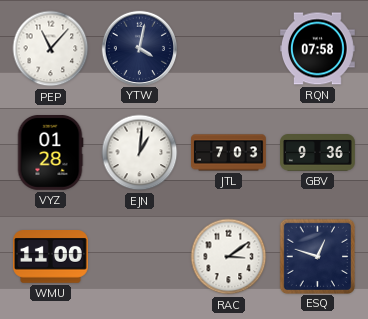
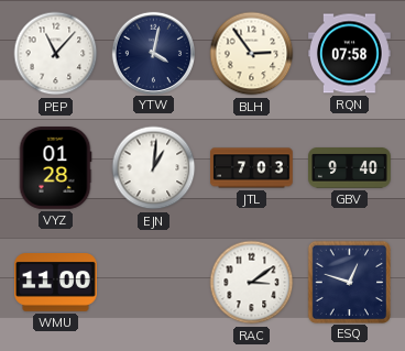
BLH: none -> 2:54 (252, 54)
GBV: 9:36 -> 9:40 (350, 168)
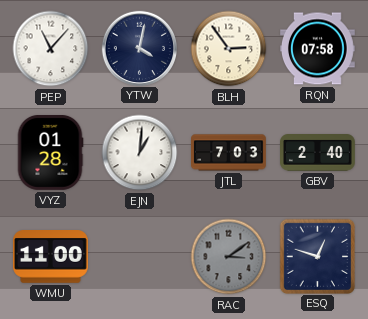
GBV: 9:40 -> 2:40 (318, 153)
RAC dial: white -> grey (229, 257)
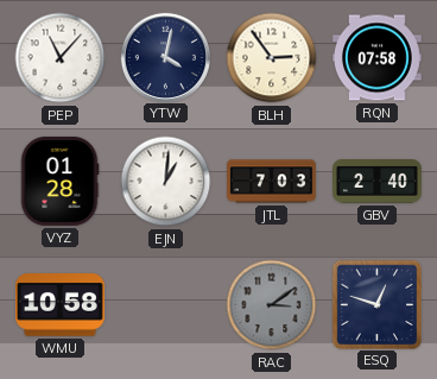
WMU: 11:00 -> 10:58 (61, 305)
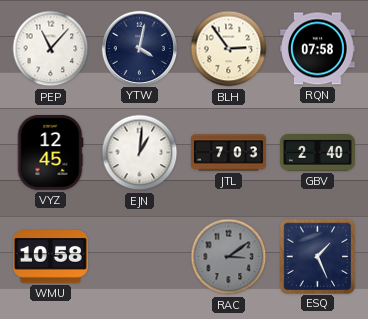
VYZ: 01:28 -> 12:45 (50, 153)
ESQ: 12:48 -> 1:26 (317, 256)
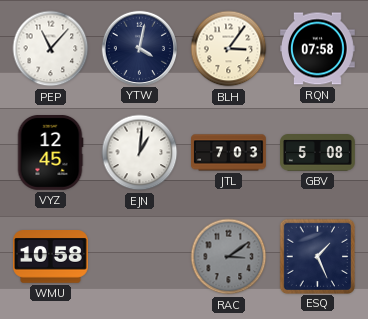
BLH: 2:54 -> 3:06 (229, 49)
GBV: 2:40 -> 5:08 (318, 153)
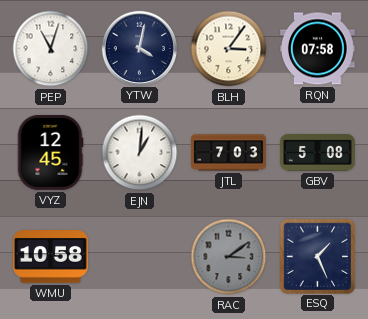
PEP: 11:07 -> 11:03 (51, 49)
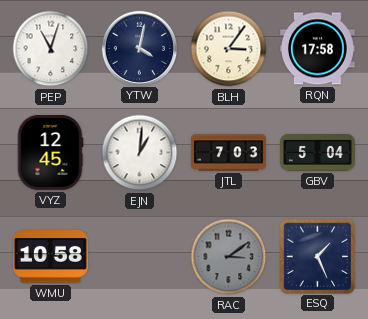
RQN: 07:58 -> 17:58 (318, 49)
GBV: 5:08 -> 5:04 (318, 153)
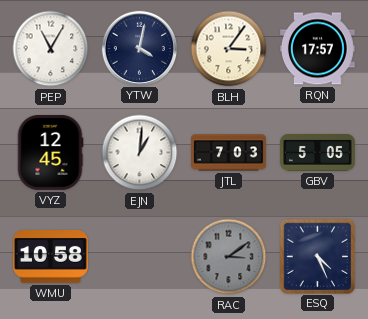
PEP: 11:03 -> 11:05 (51, 49)
RQN: 17:58 -> 17:57 (318, 49)
GBV: 5:04 -> 5:05 (318, 153)
ESQ: 1:26 -> 4:26 (317, 256)
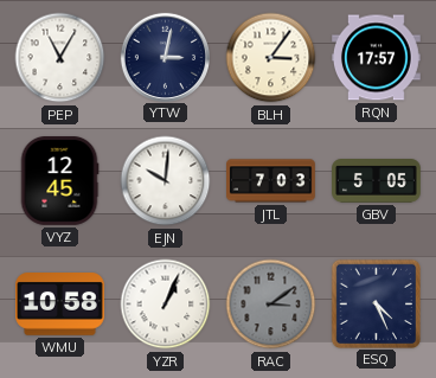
YTW: 4:02 -> 3:02 (165, 57)
EJN: 1:01 -> 10:01 (166, 181)
YZR: none -> 1:04 (166, 305)
